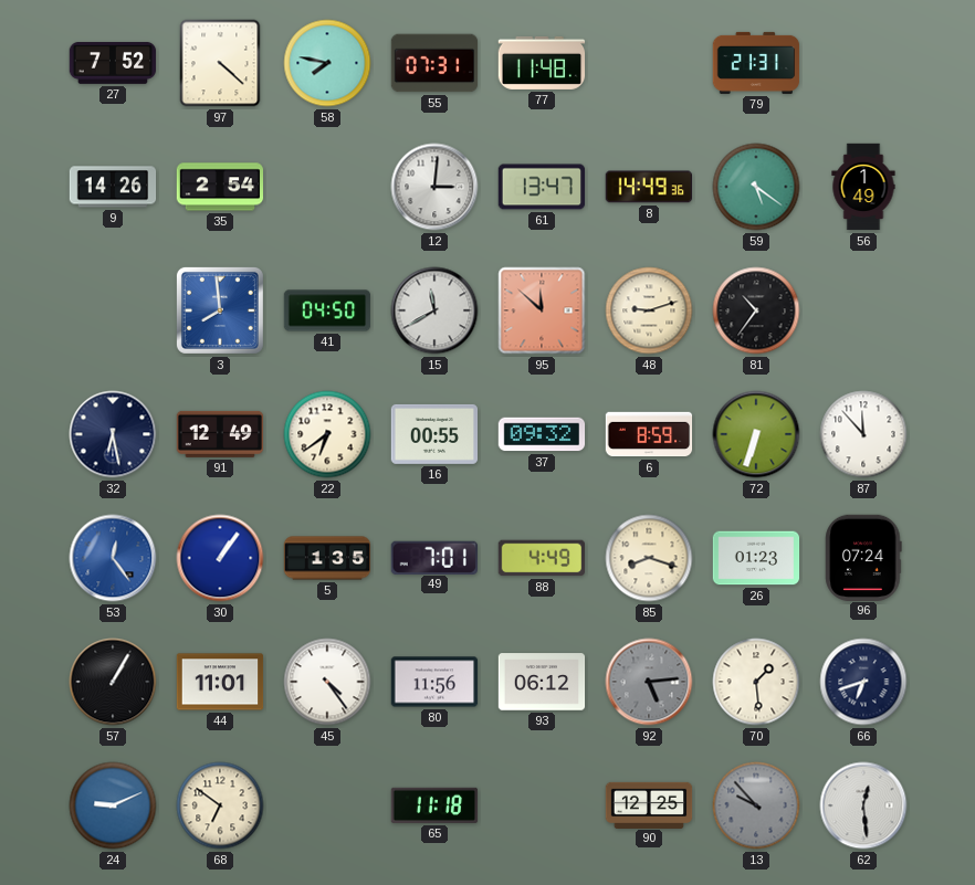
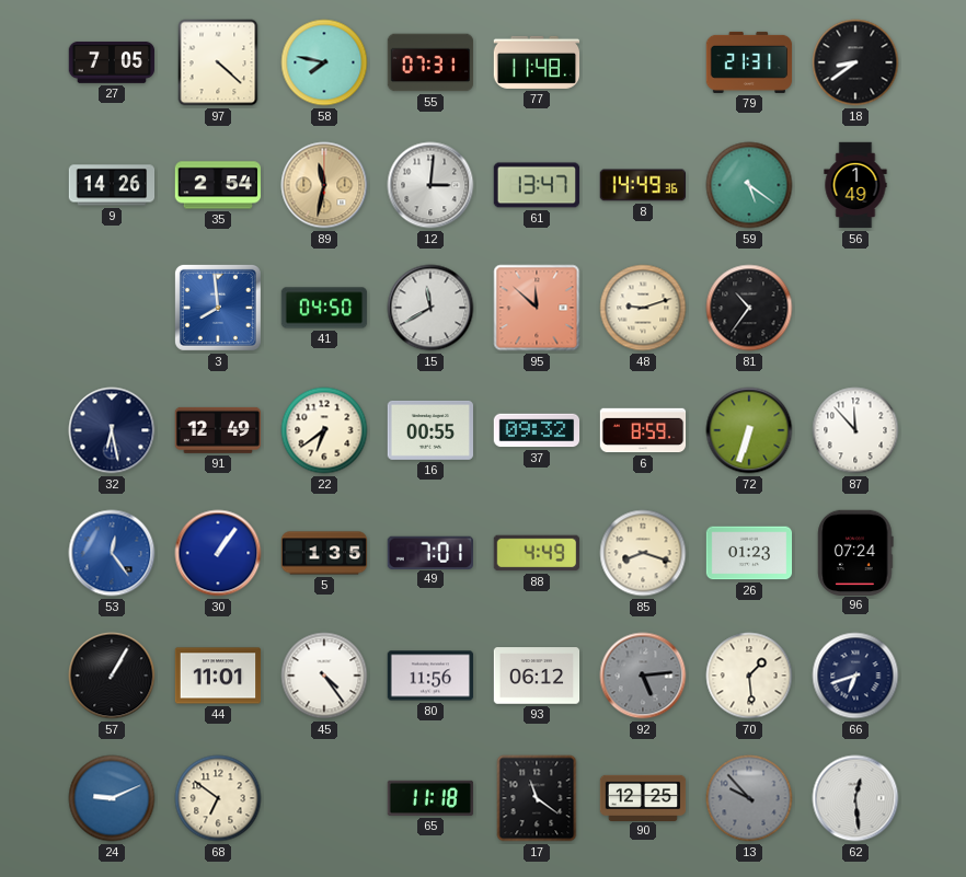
27: 7:52 -> 7:05 (112, 62)
18: none -> 8:39 (855, 62)
89: none -> 11:32 (324, 185)
17: none -> 11:21 (537, 798)
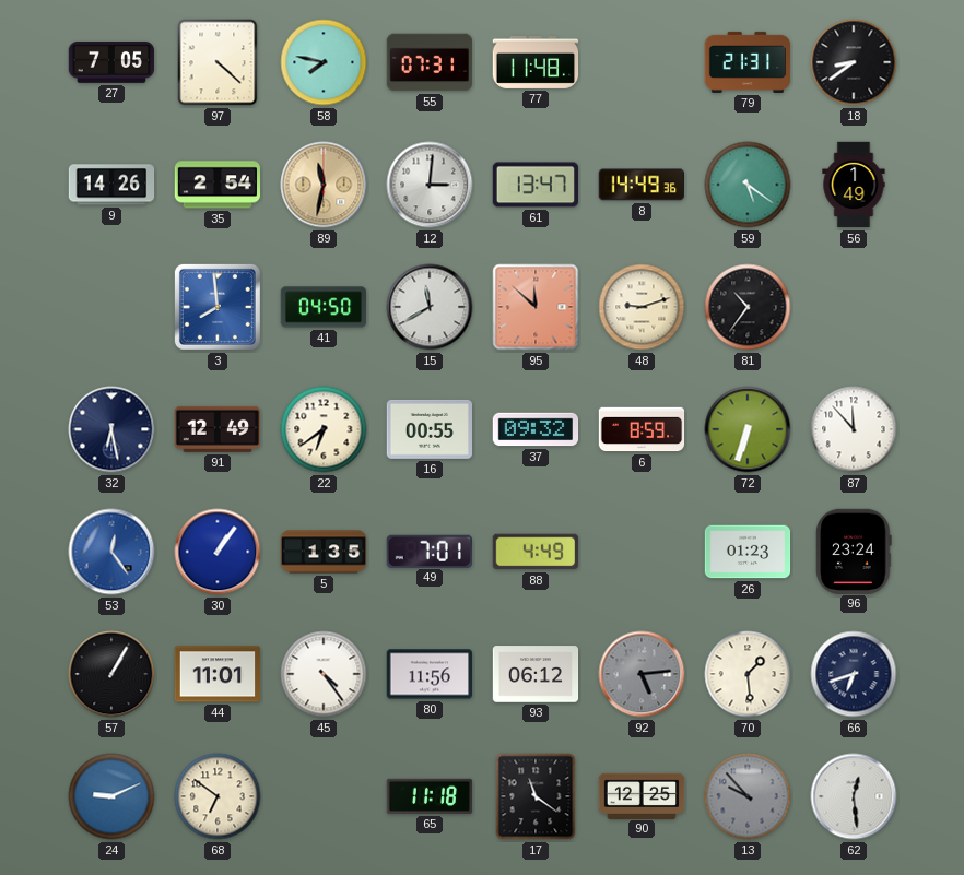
85: 8:18 -> none (643, 553)
96: 07:24 -> 23:24 (854, 551)
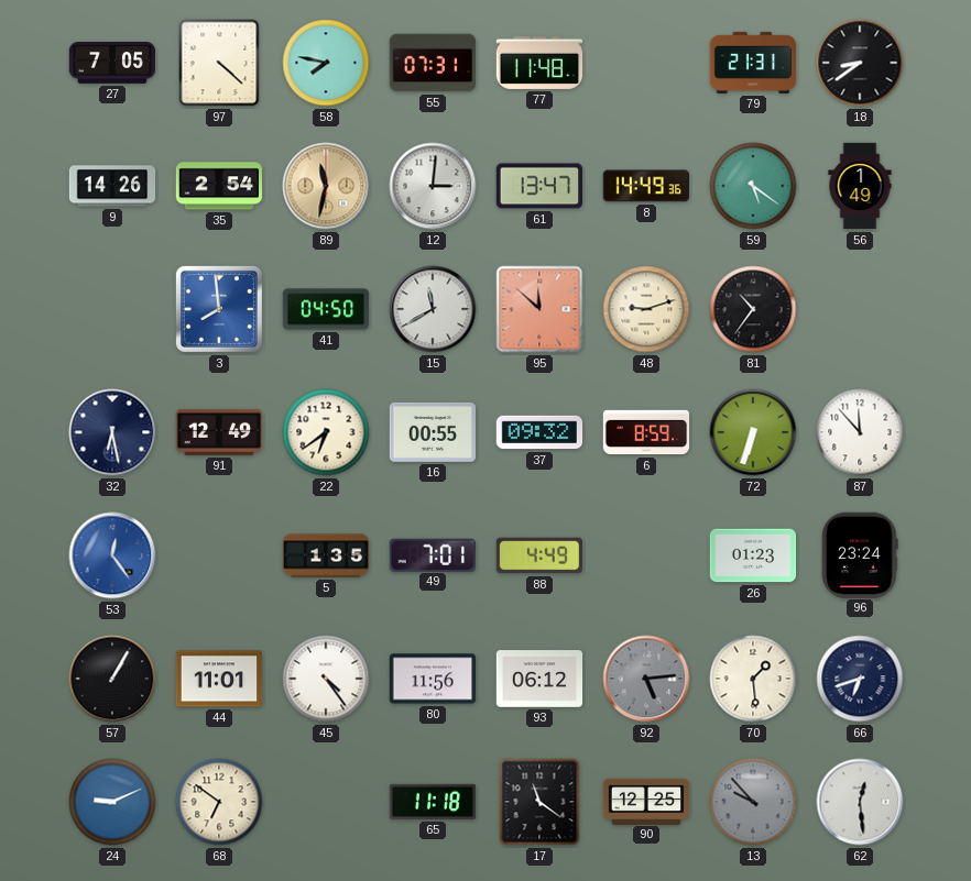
30: 1:06 -> none (218, 552)
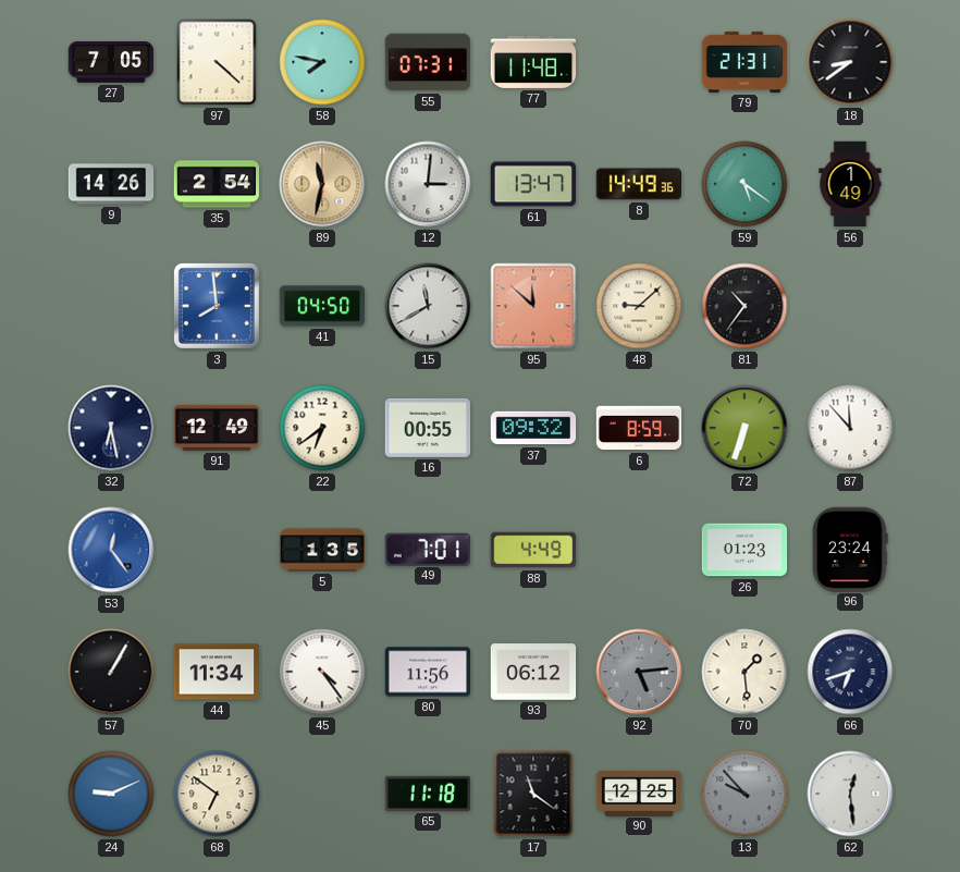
48: 9:12 -> 9:08 (639, 306)
44: 11:01 -> 11:34 (217, 672)
